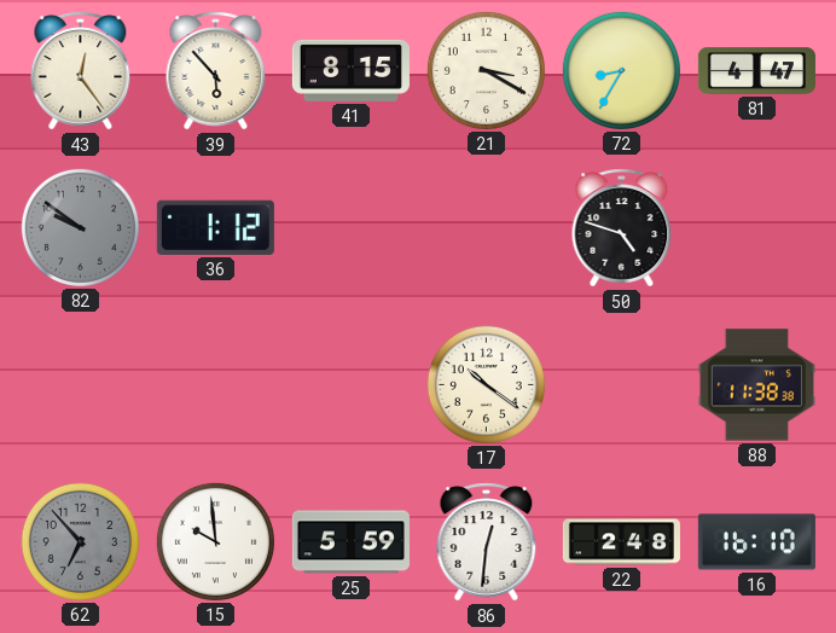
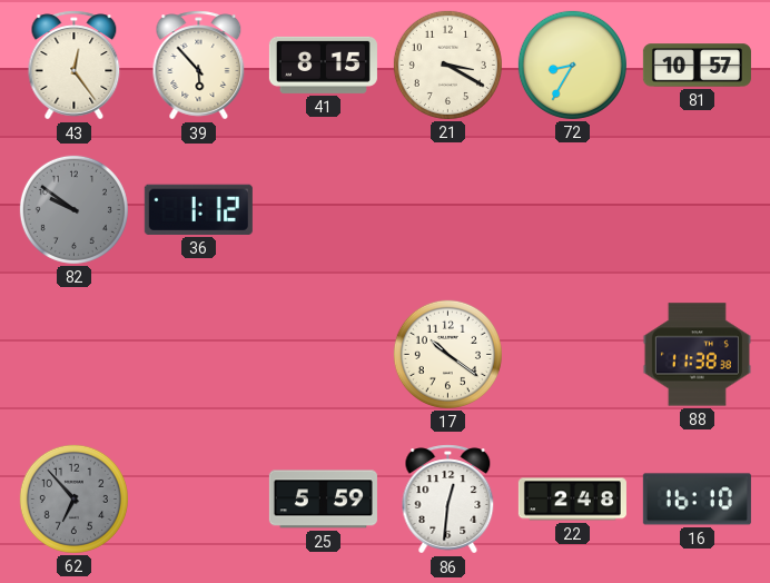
81: 4:47 -> 10:57 (697, 66)
50: 4:48 -> none (622, 228)
15: 9:59 -> none (215, 541)
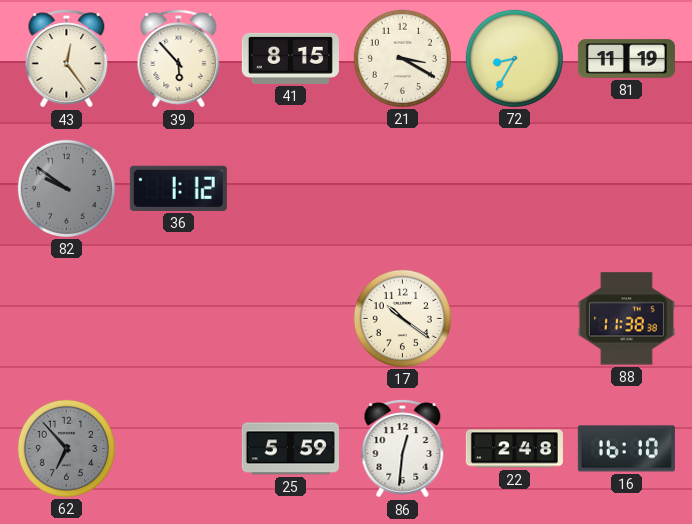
81: 10:57 -> 11:19 (626, 59)
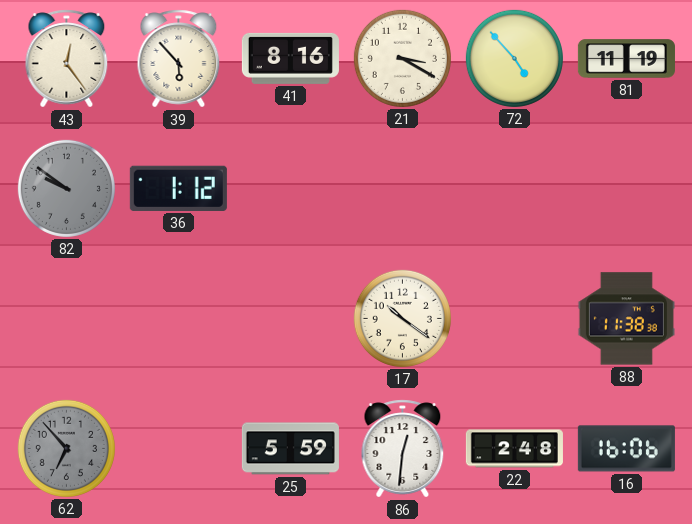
41: 8:15 -> 8:16 (290, 58)
72: 8:35 -> 4:53 (514, 58)
16: 16:10 -> 16:06 (626, 449)
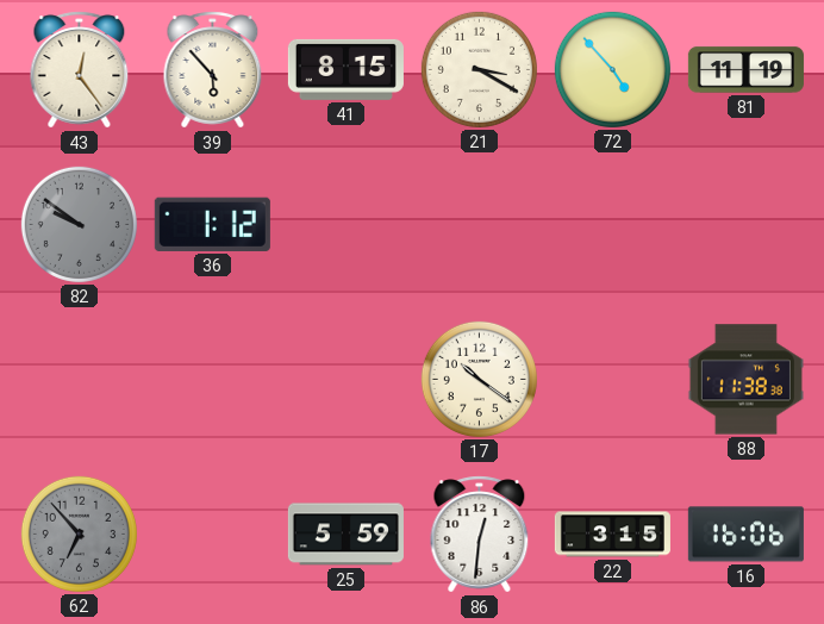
41: 8:16 -> 8:15 (345, 69)
22: 2:48 -> 3:15 (612, 535)
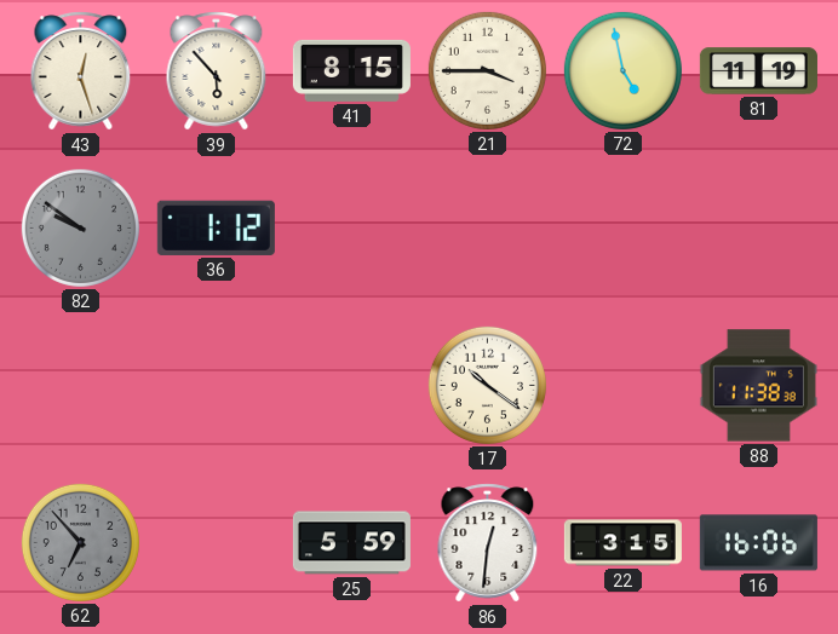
43: 12:24 -> 12:27 (81, 71)
21: 3:20 -> 3:45 (487, 70)
72: 4:53 -> 4:58 (622, 70)
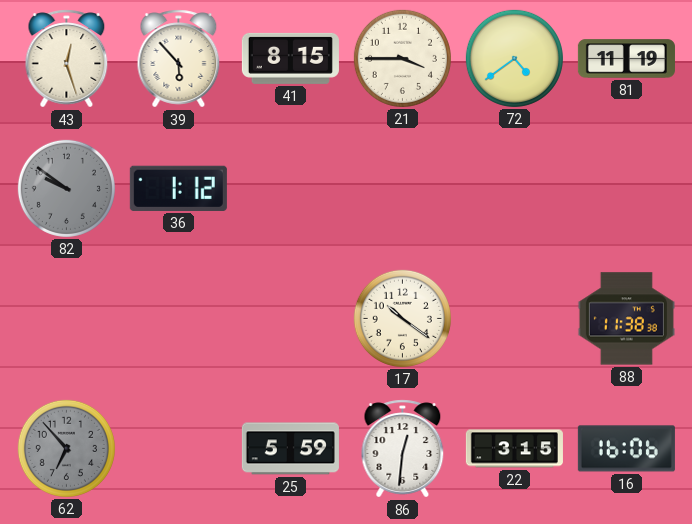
72: 4:58 -> 4:39 (514, 58)
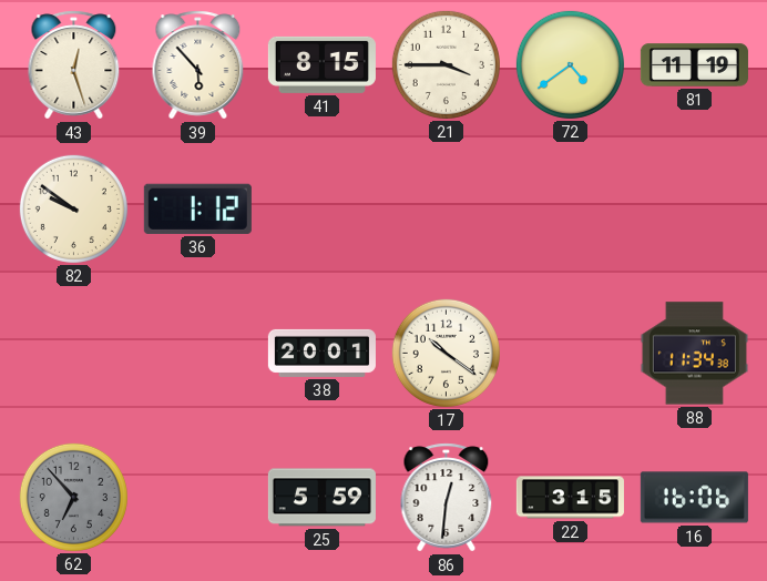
82 dial: grey -> cream (73, 208)
38: none -> 20:01 (321, 353)
88: 11:38 -> 11:34 (694, 354)
